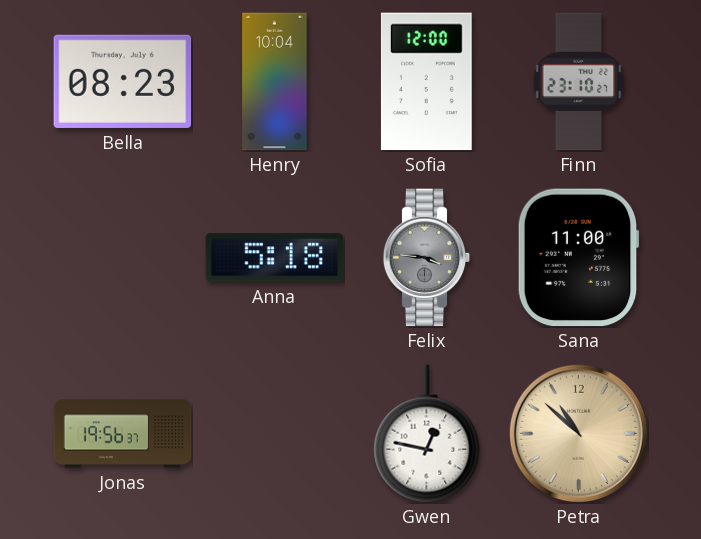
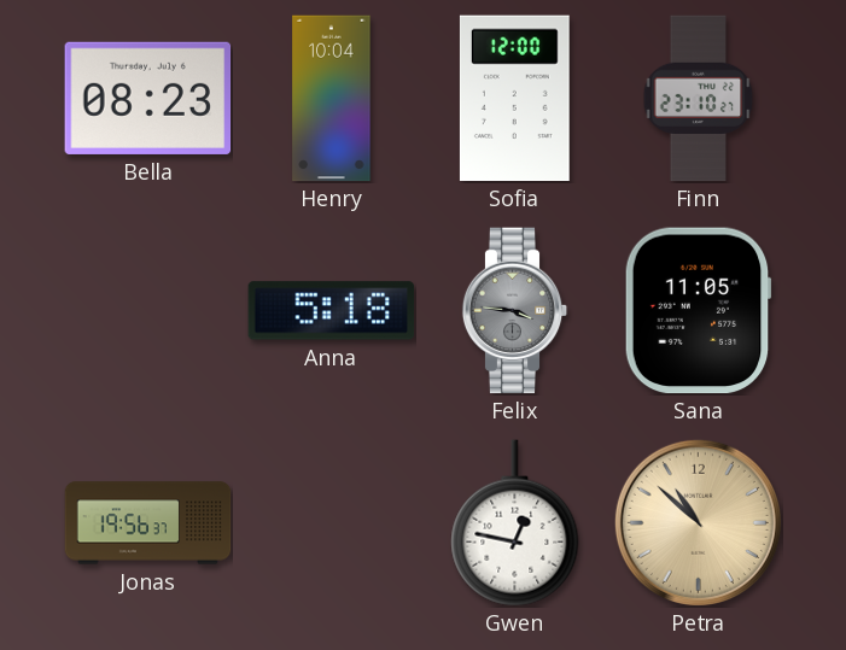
Sana: 11:00 -> 11:05 (698, 311)
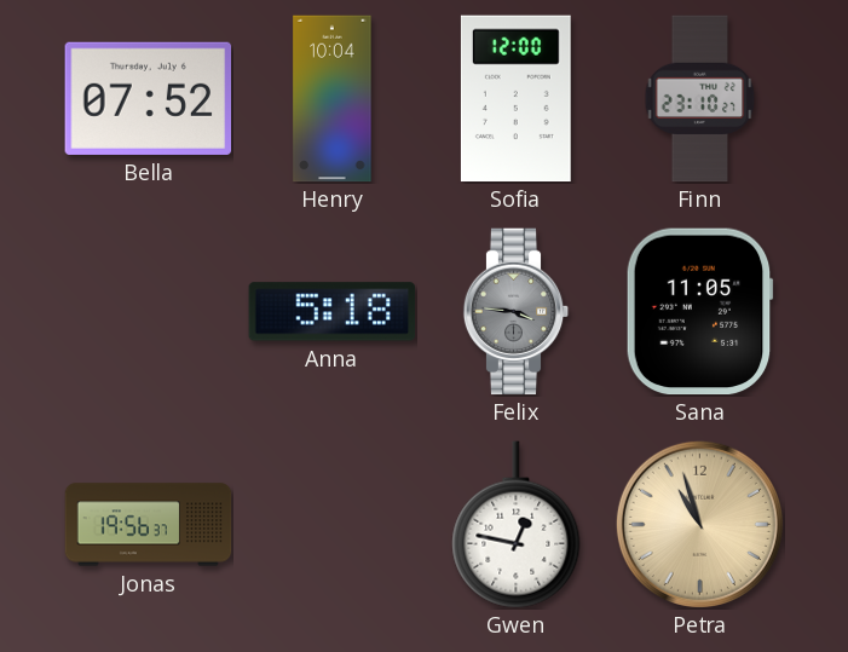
Bella: 08:23 -> 07:52 (149, 98)
Petra: 10:52 -> 10:57 (699, 524)
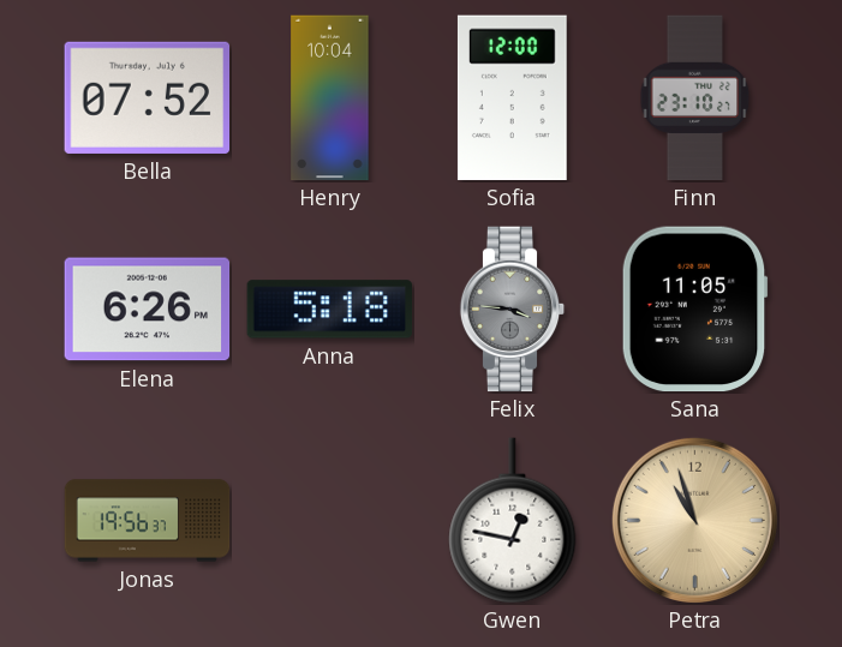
Elena: none -> 6:26 (148, 310)
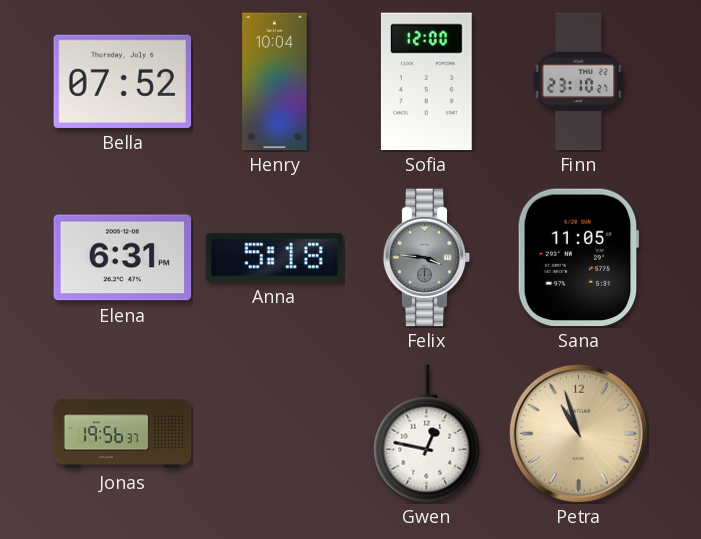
Elena: 6:26 -> 6:31 (123, 258)
